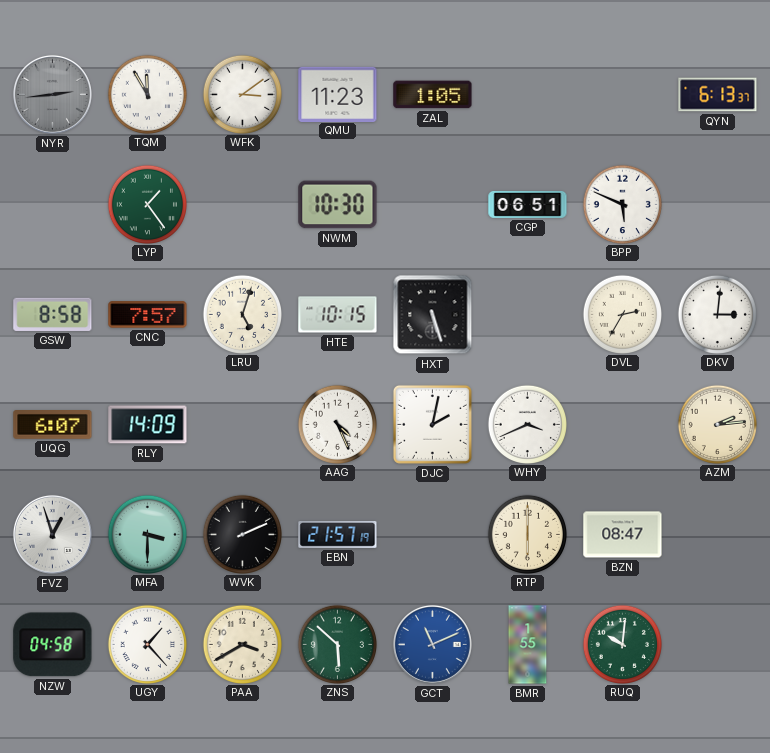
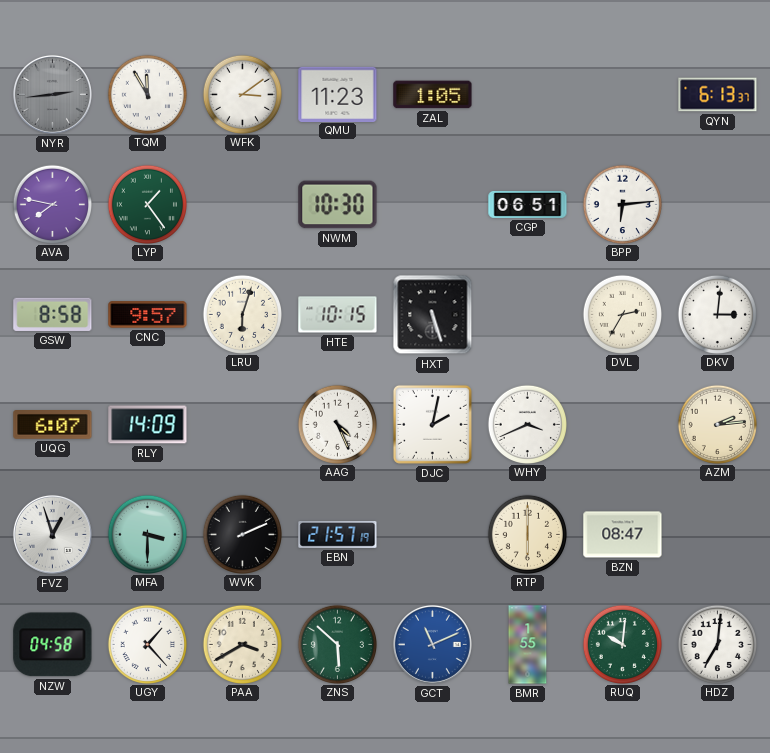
AVA: none -> 7:47 (52, 204)
BPP: 5:49 -> 6:14 (622, 204)
CNC: 7:57 -> 9:57 (148, 315)
LRU: 5:03 -> 6:03 (242, 314)
HDZ: none -> 7:01 (717, 644)
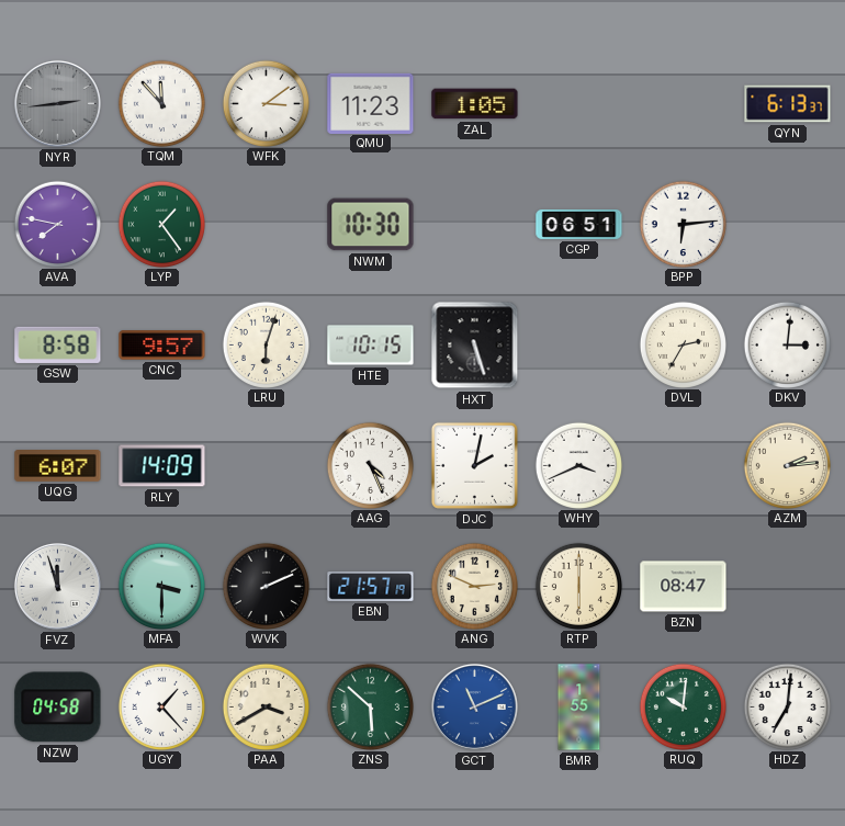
TQM: 11:55 -> 11:53 (161, 103)
FVZ: 12:57 -> 11:57 (57, 586)
ANG: none -> 2:49 (474, 586)
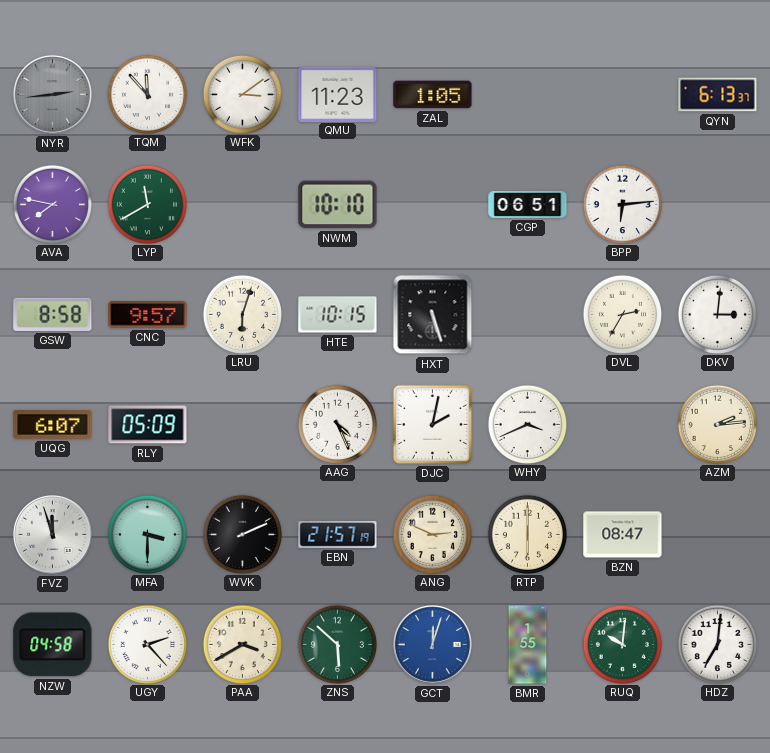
LYP: 1:24 -> 11:40 (147, 204)
NWM: 10:30 -> 10:10 (338, 205)
RLY: 14:09 -> 05:09 (148, 425)
UGY: 1:23 -> 2:23 (147, 644)
GCT: 11:11 -> 12:03 (432, 644)
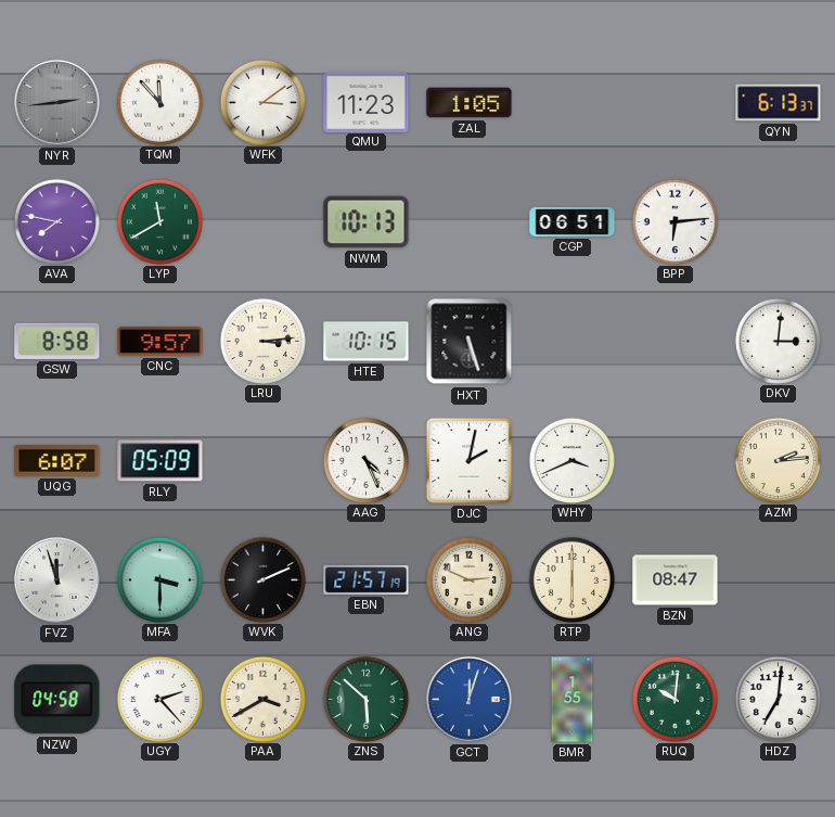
NWM: 10:10 -> 10:13 (367, 222)
LRU: 6:03 -> 3:14 (262, 341)
DVL: 2:35 -> none (622, 314)
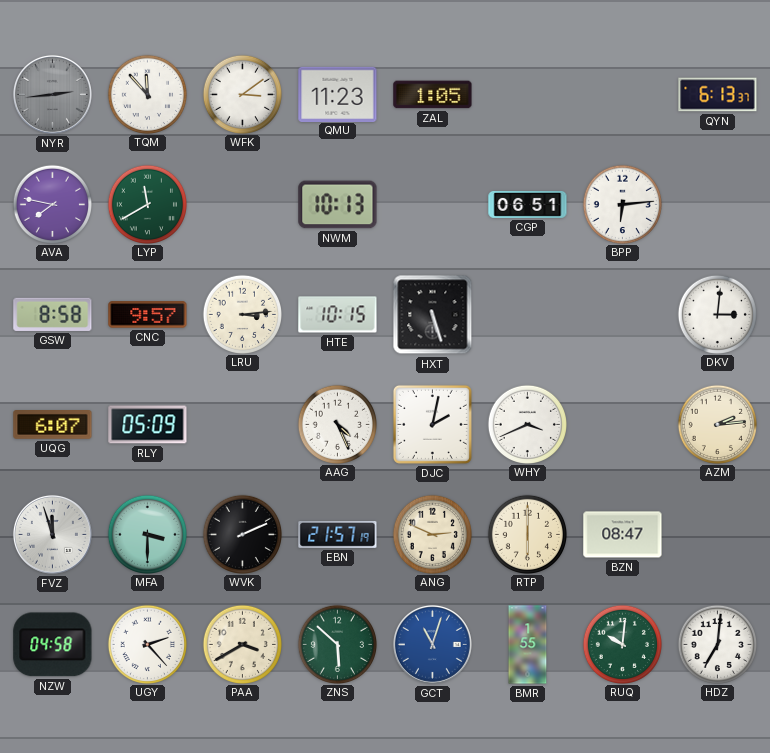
GCT: 12:03 -> 11:03 (432, 644)
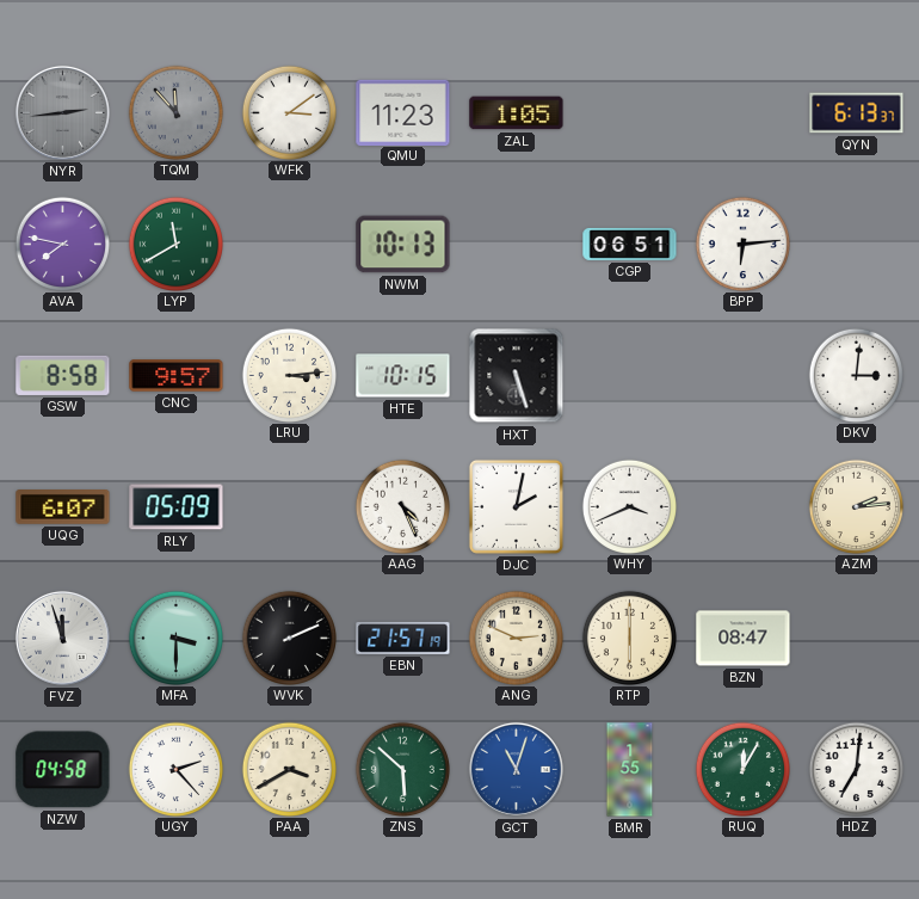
TQM dial: white -> grey (175, 112)
RUQ: 10:01 -> 12:05 (742, 769)
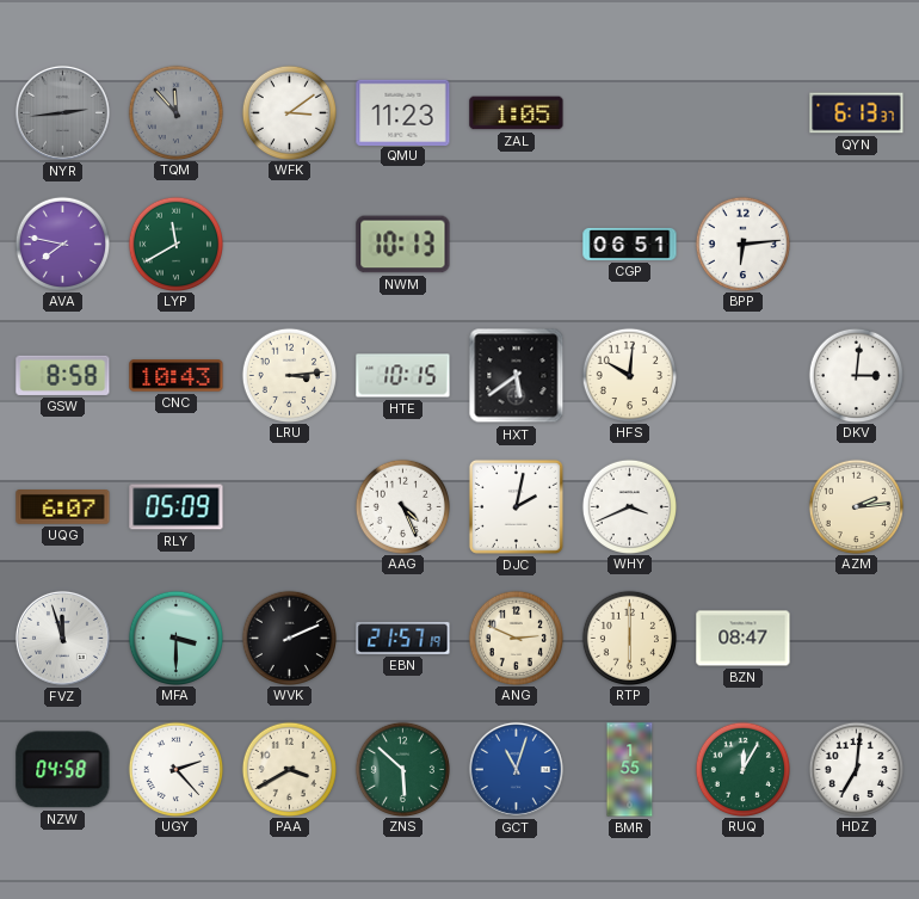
CNC: 9:57 -> 10:43 (177, 376)
HXT: 5:27 -> 5:39 (517, 376)
HFS: none -> 10:01 (629, 375)
